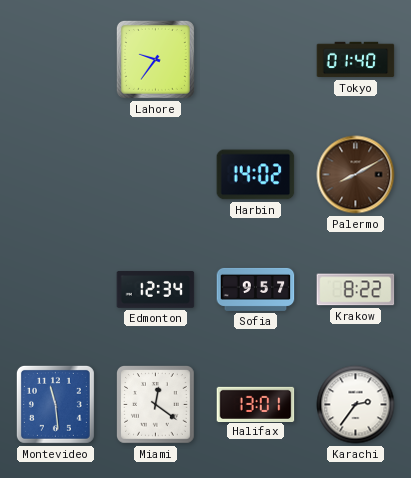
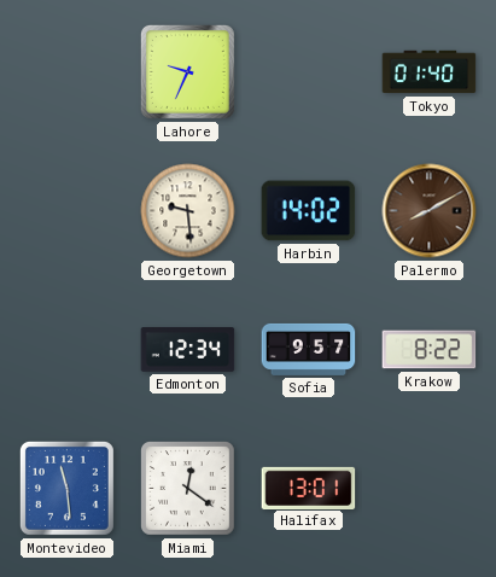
Lahore: 9:36 -> 9:34 (187, 71)
Georgetown: none -> 9:29 (188, 211)
Karachi: 2:36 -> none (356, 405)
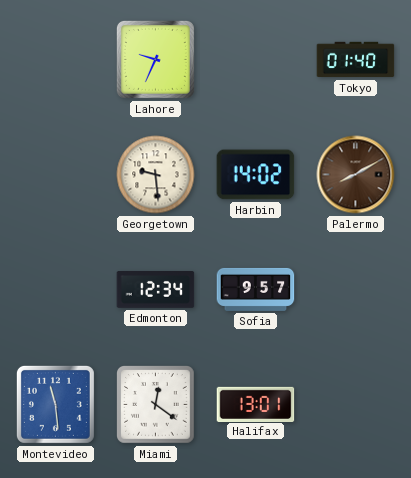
Krakow: 8:22 -> none (430, 350)
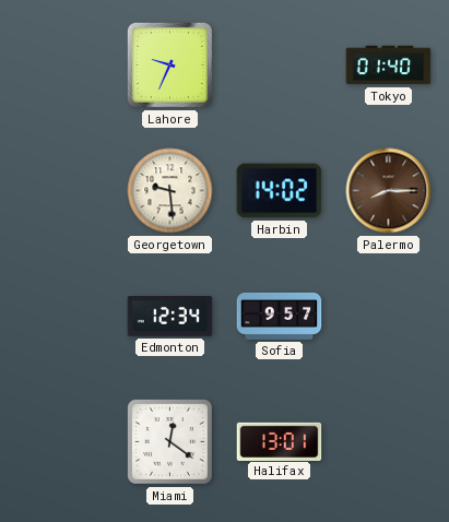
Palermo: 8:10 -> 8:15 (389, 191)
Montevideo: 11:29 -> none (55, 404)
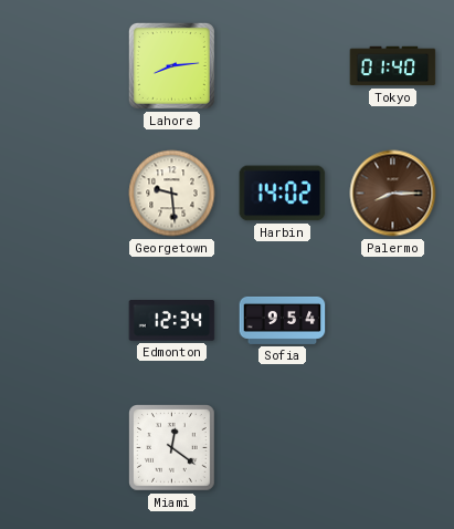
Lahore: 9:34 -> 8:14 (171, 65)
Sofia: 9:57 -> 9:54 (283, 320)
Halifax: 13:01 -> none (280, 441)
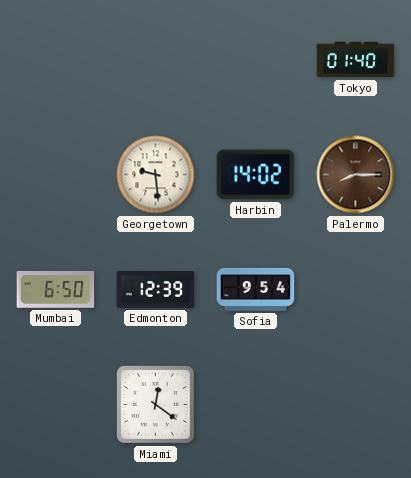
Lahore: 8:14 -> none (171, 65)
Mumbai: none -> 6:50 (56, 289)
Edmonton: 12:34 -> 12:39 (156, 290)
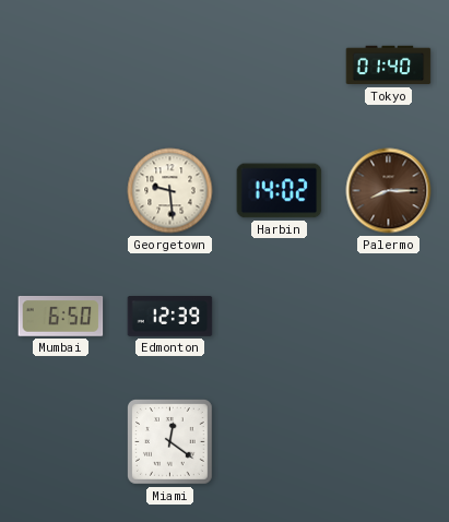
Sofia: 9:54 -> none (256, 289)
